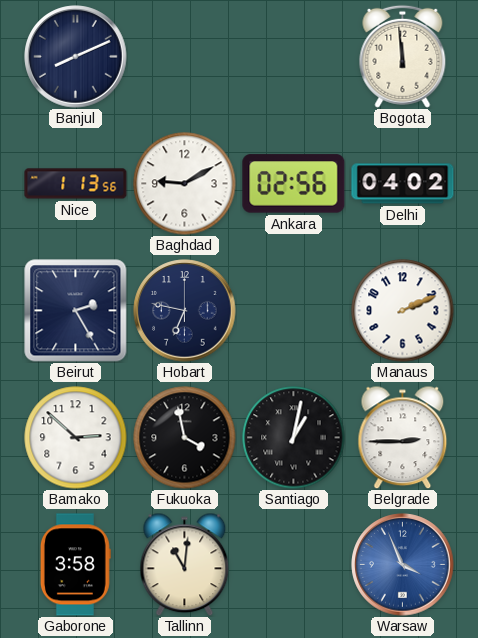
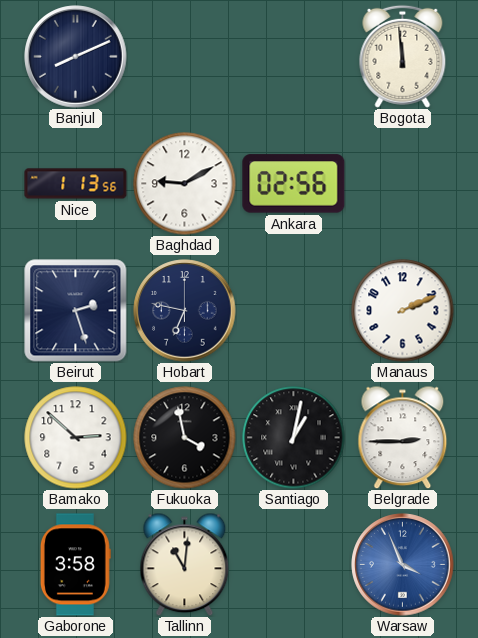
Delhi: 04:02 -> none (403, 184)
Beirut: 2:25 -> 2:27 (76, 311)
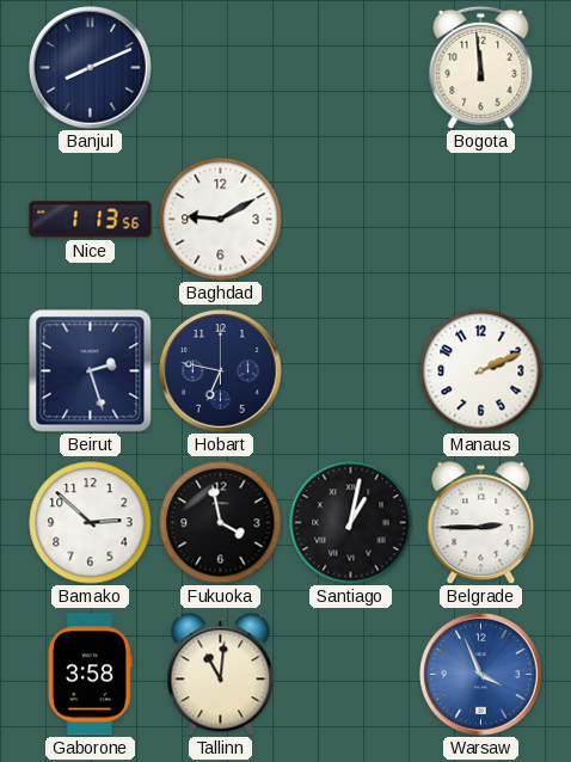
Ankara: 02:56 -> none (294, 184)
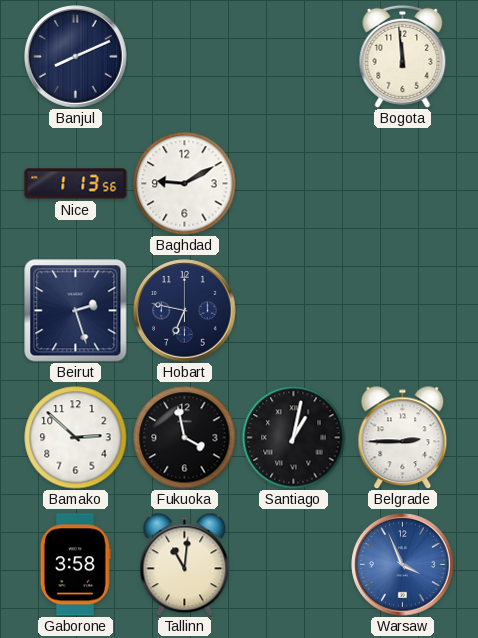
Manaus: 2:11 -> none (481, 371)
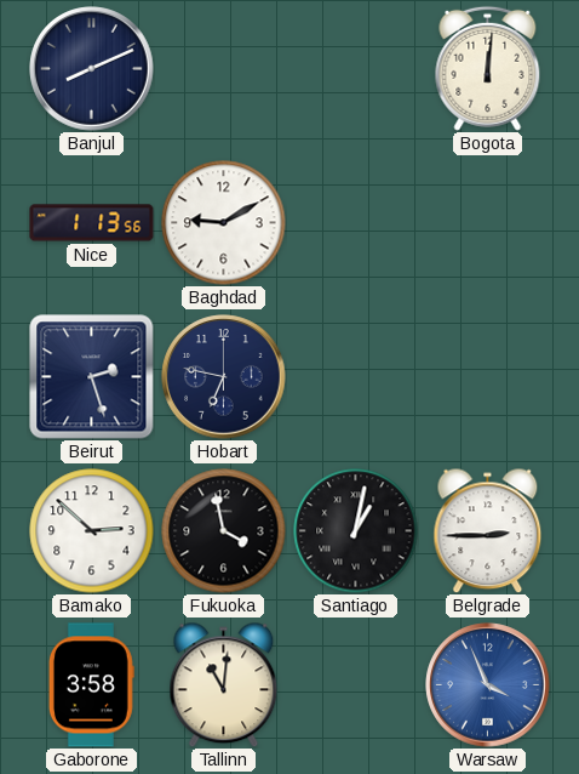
Bogota: 11:59 -> 12:01 (488, 68)
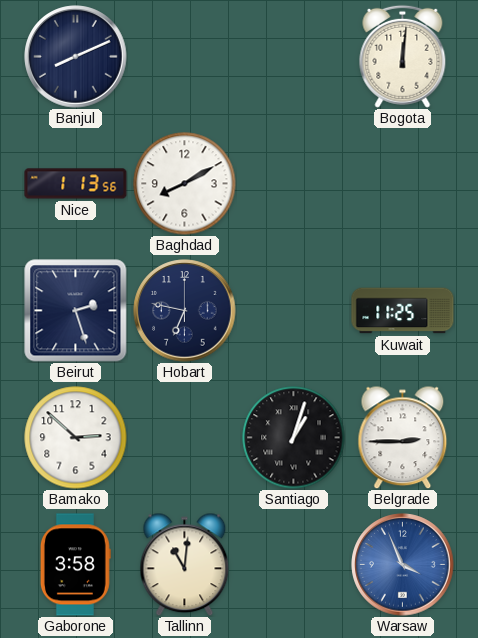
Baghdad: 9:10 -> 8:10 (185, 184)
Kuwait: none -> 11:25 (403, 311)
Fukuoka: 3:58 -> none (224, 531)
Santiago: 1:02 -> 1:03 (294, 438)
